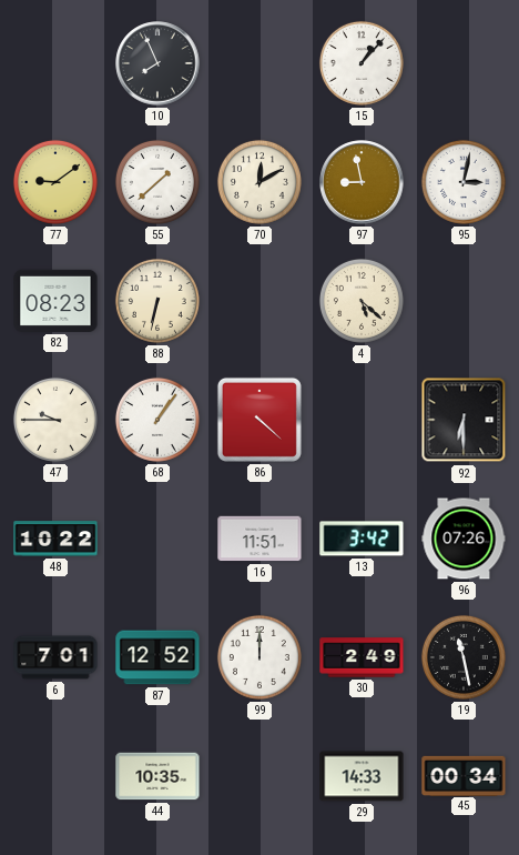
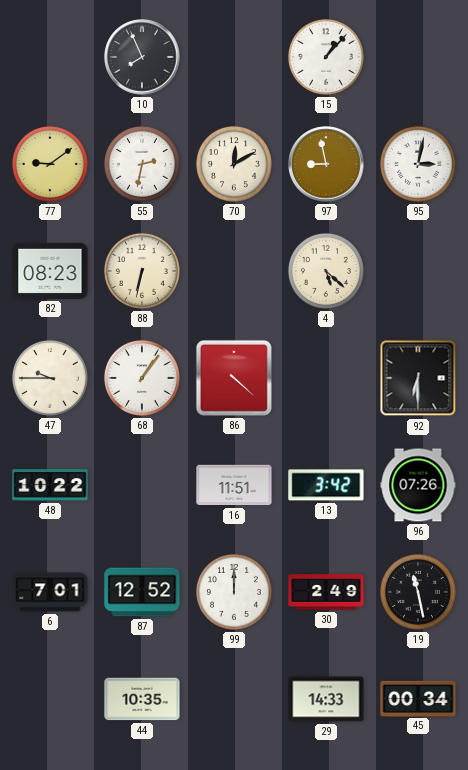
55: 1:38 -> 2:32 (142, 164)
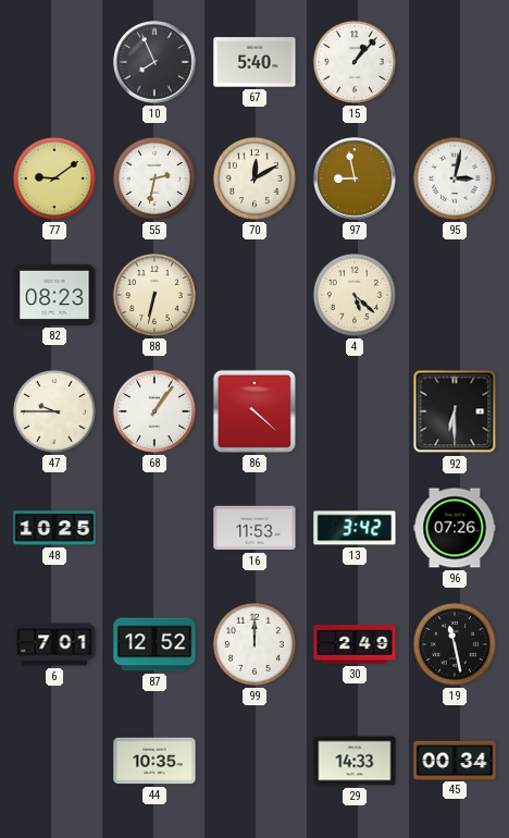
67: none -> 5:40 (254, 62)
48: 10:22 -> 10:25 (54, 528)
16: 11:51 -> 11:53 (254, 528)
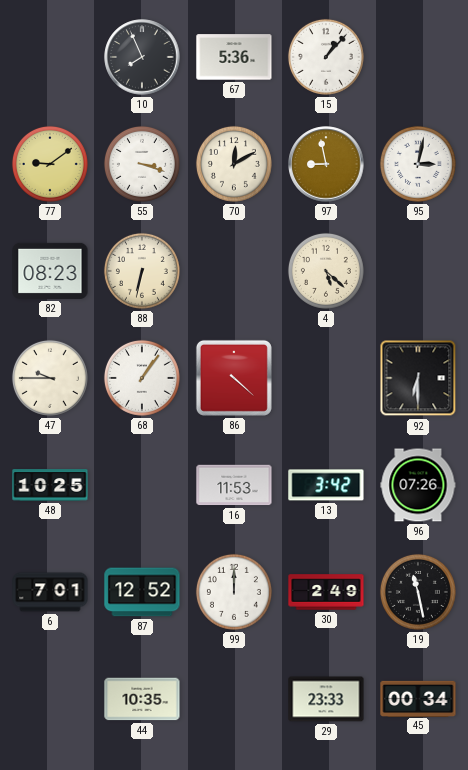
67: 5:40 -> 5:36 (234, 57)
55: 2:32 -> 3:18 (142, 164)
29: 14:33 -> 23:33 (326, 699)
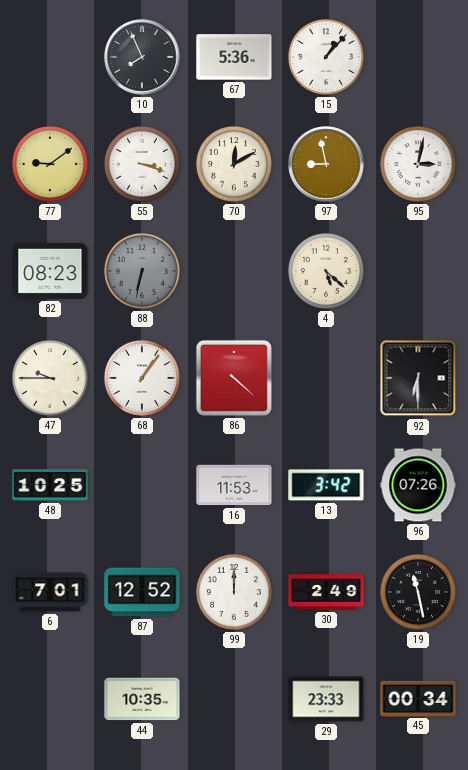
88 dial: cream -> grey (142, 271)
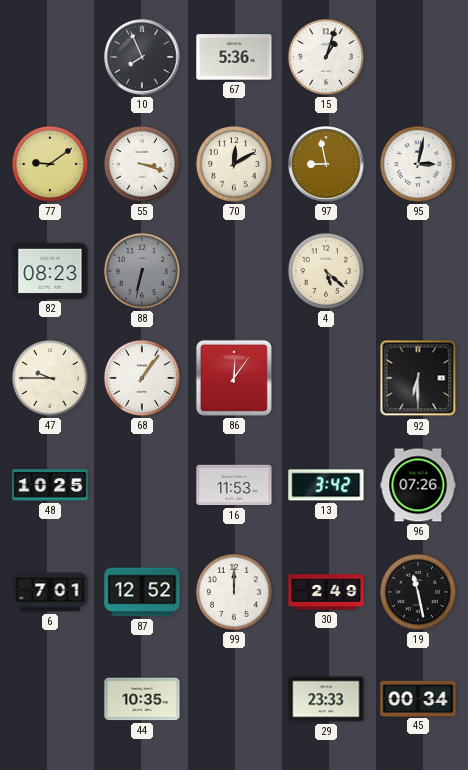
15: 1:07 -> 1:03 (326, 57)
86: 4:22 -> 12:06 (234, 378)
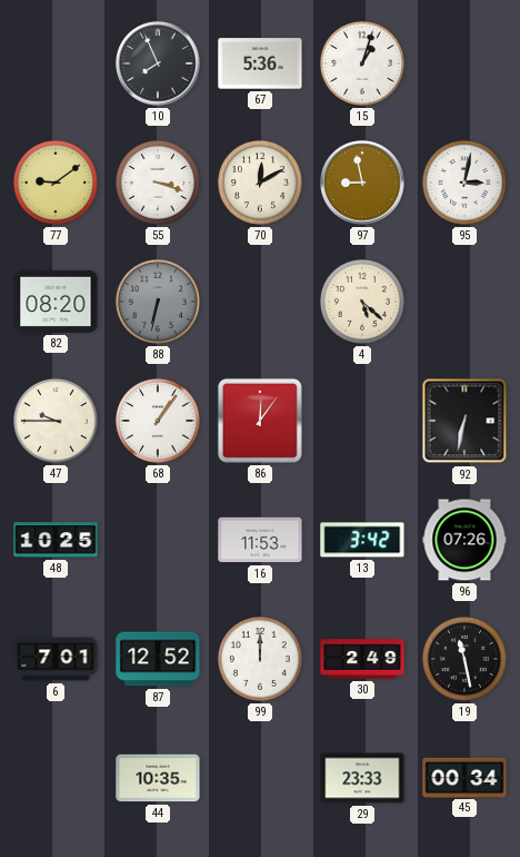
82: 08:23 -> 08:20 (56, 302)
92: 6:30 -> 6:32 (464, 421)
